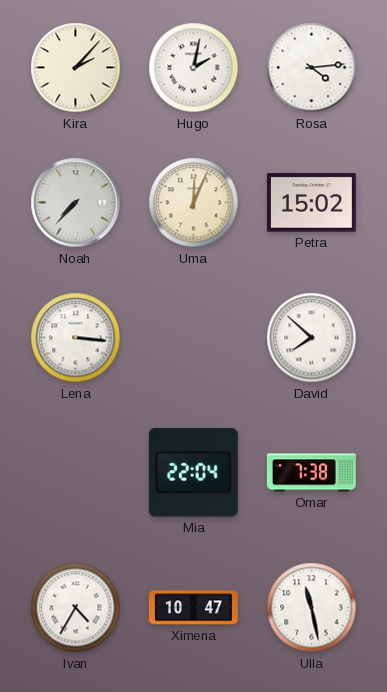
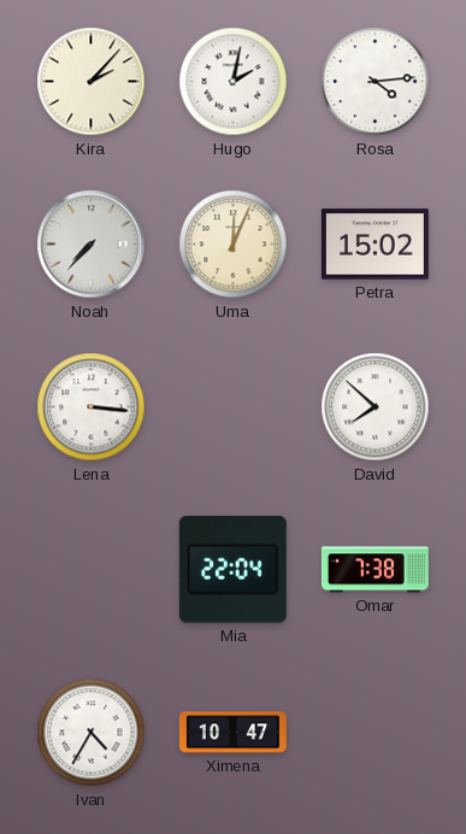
Ulla: 11:28 -> none (312, 608)
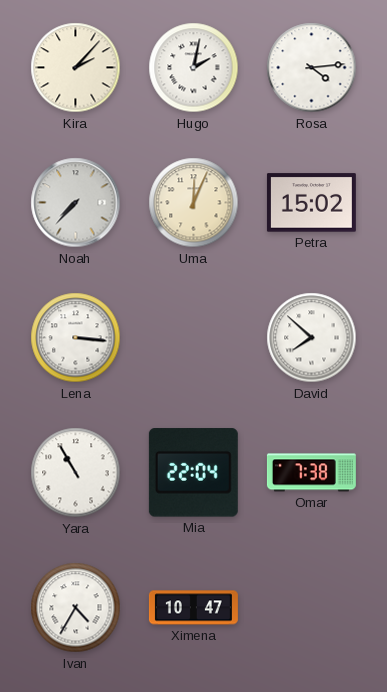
Yara: none -> 10:55 (76, 473)
